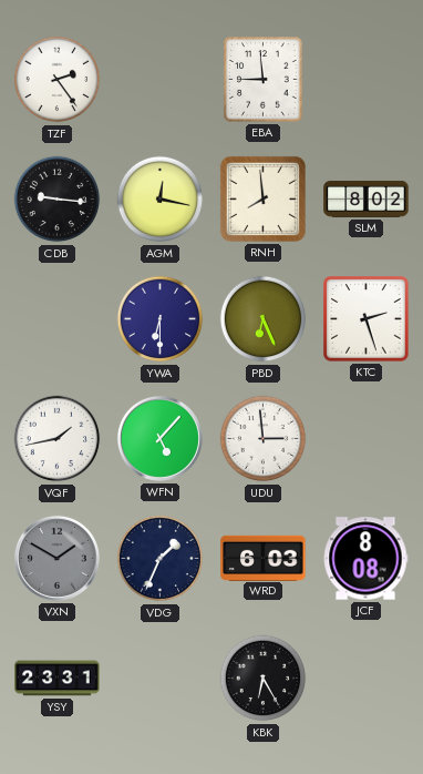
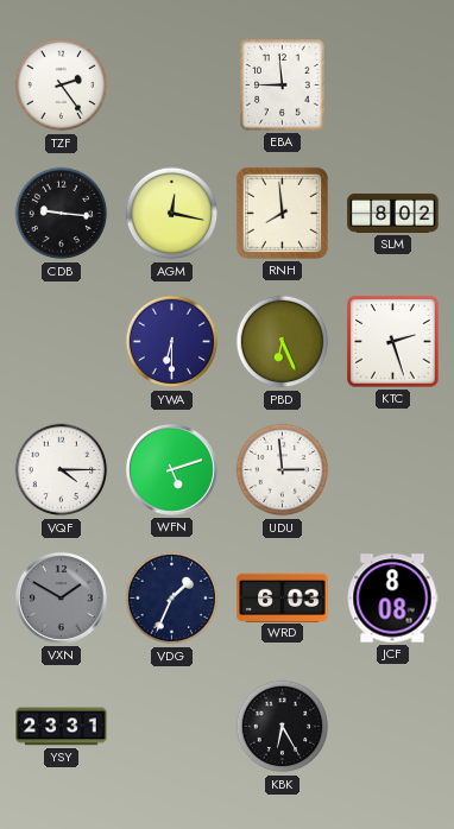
VQF: 1:43 -> 4:15 (62, 470)
WFN: 5:07 -> 5:12 (171, 469)
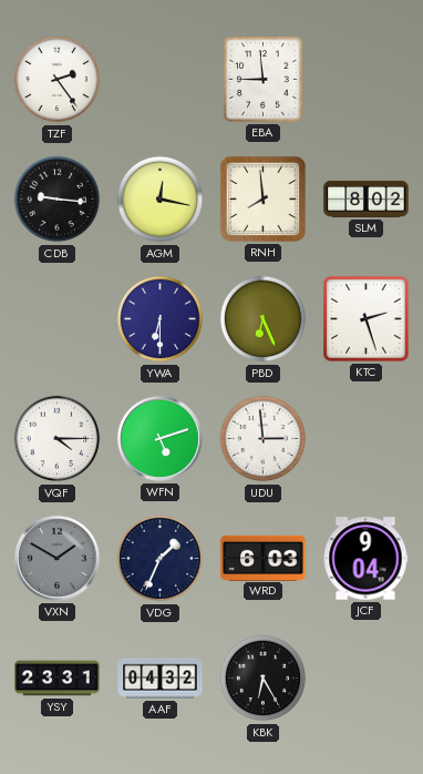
JCF: 8:08 -> 9:04 (365, 559)
AAF: none -> 04:32 (161, 679)
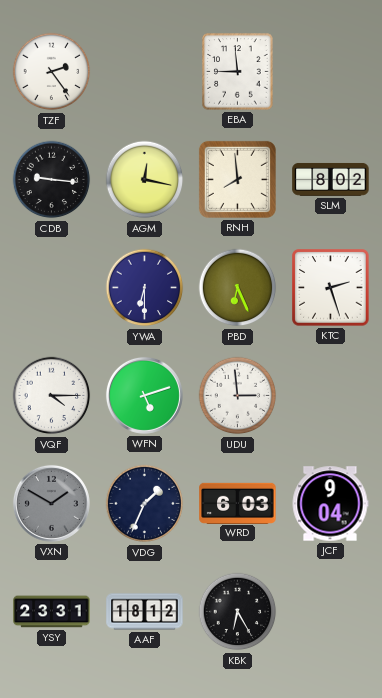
AAF: 04:32 -> 18:12 (145, 612)
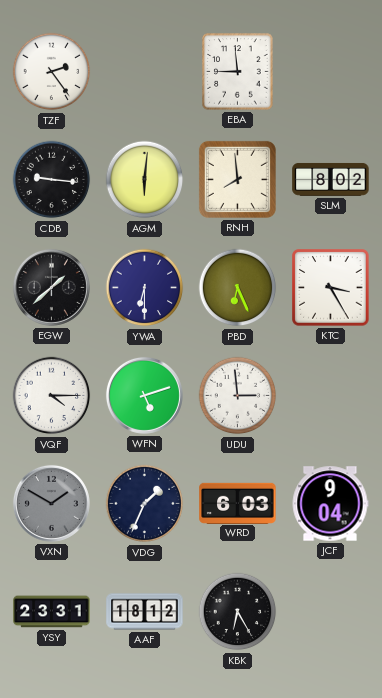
AGM: 12:17 -> 6:01 (145, 180)
EGW: none -> 1:38 (51, 287)
KTC: 2:27 -> 3:25 (331, 288)
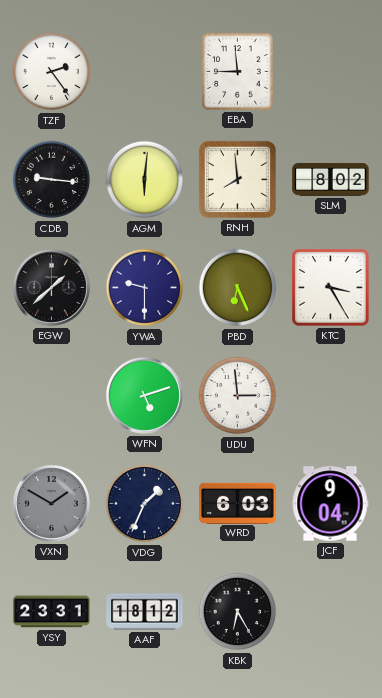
YWA: 6:30 -> 9:30 (145, 288)
VQF: 4:15 -> none (52, 396)
